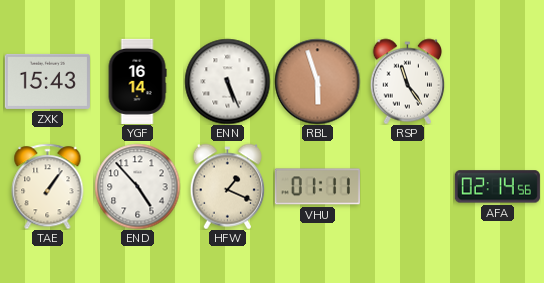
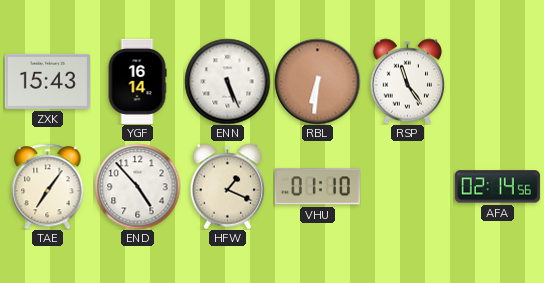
RBL: 5:57 -> 6:31 (317, 81)
TAE: 1:06 -> 7:06 (48, 186)
VHU: 01:11 -> 01:10 (317, 187)
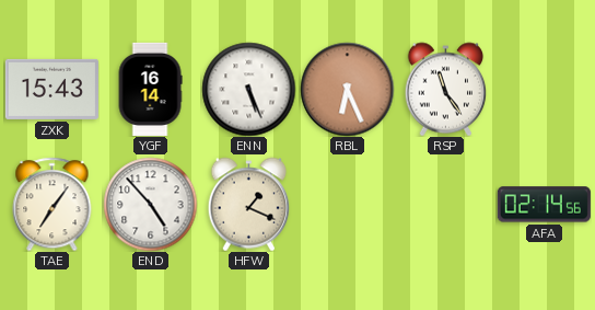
RBL: 6:31 -> 6:26 (347, 89)
VHU: 01:10 -> none (317, 187)
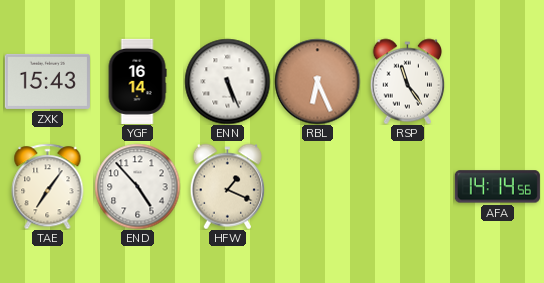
AFA: 02:14 -> 14:14 (497, 187)
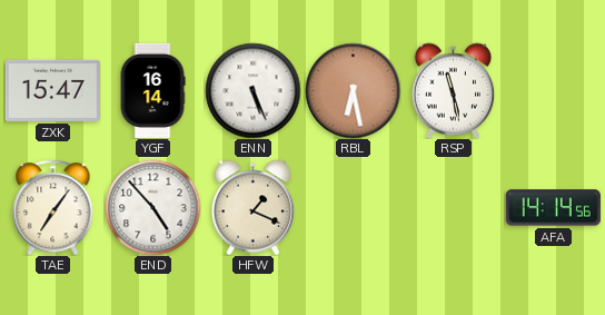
ZXK: 15:43 -> 15:47 (52, 90)
RBL: 6:26 -> 6:28 (353, 90)
RSP: 11:24 -> 11:28 (454, 90)
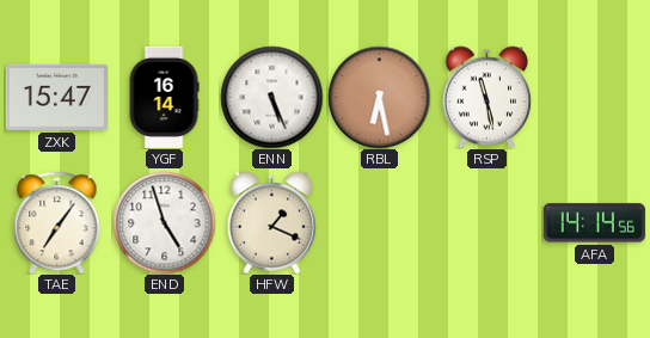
END: 4:53 -> 4:57 (164, 222)
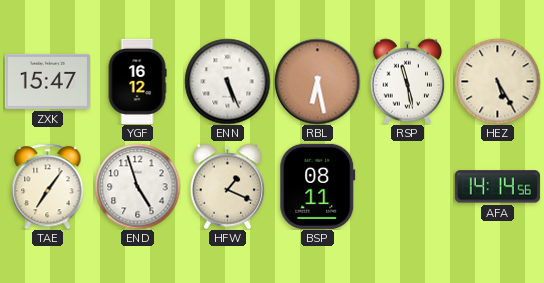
YGF: 16:14 -> 16:12 (137, 81)
HEZ: none -> 5:25 (497, 81)
BSP: none -> 08:11 (318, 186)
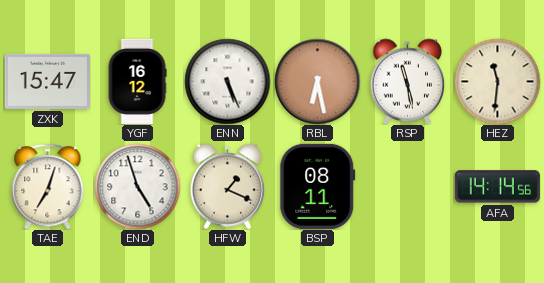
HEZ: 5:25 -> 11:31 (497, 81)
TAE: 7:06 -> 7:03 (48, 186)
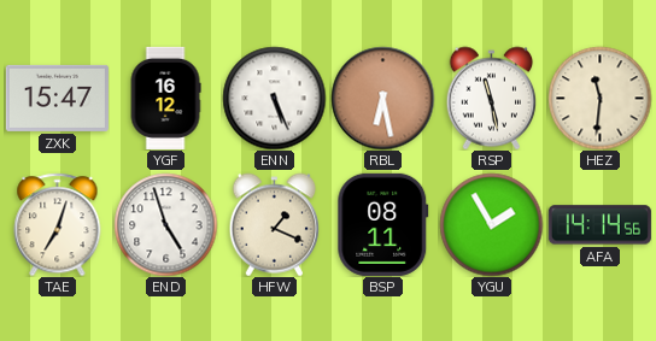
YGU: none -> 1:55 (491, 224)
